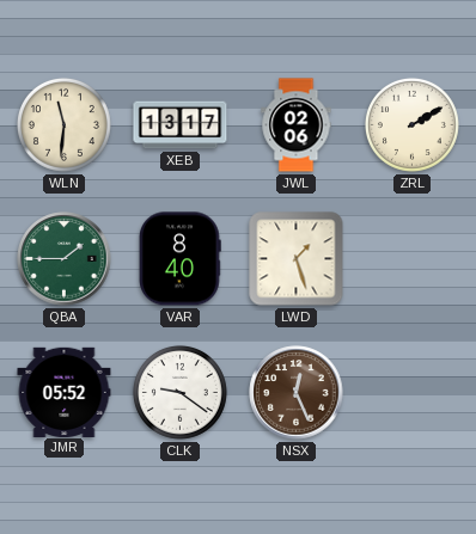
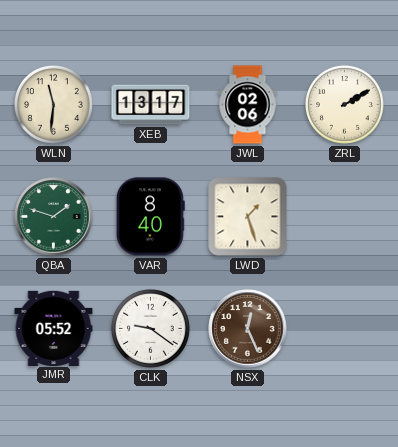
QBA: 1:45 -> 1:48 (54, 217)
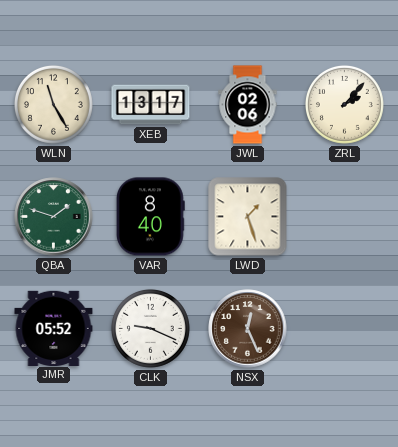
WLN: 11:31 -> 11:25 (53, 104)
ZRL: 2:10 -> 2:07 (344, 104)
CLK: 9:21 -> 9:19 (150, 328)
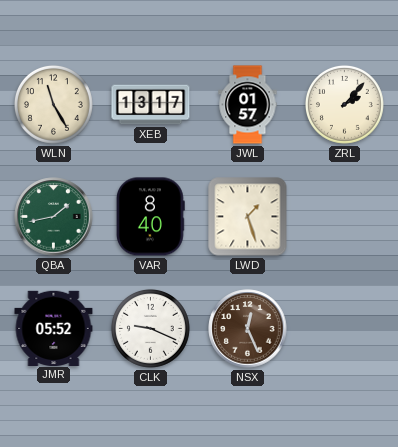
JWL: 02:06 -> 01:57 (248, 105)
QBA: 1:48 -> 1:43 (54, 217)
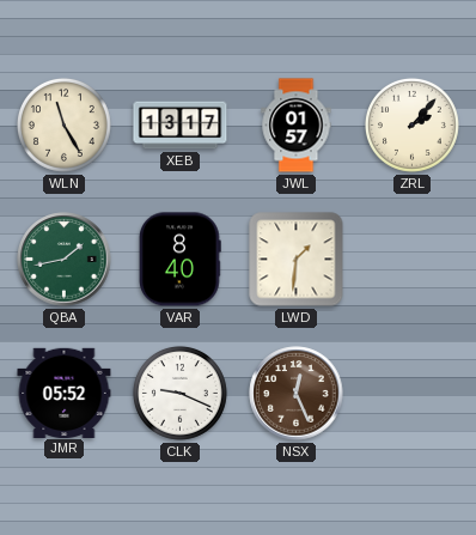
LWD: 1:27 -> 1:31 (297, 260)
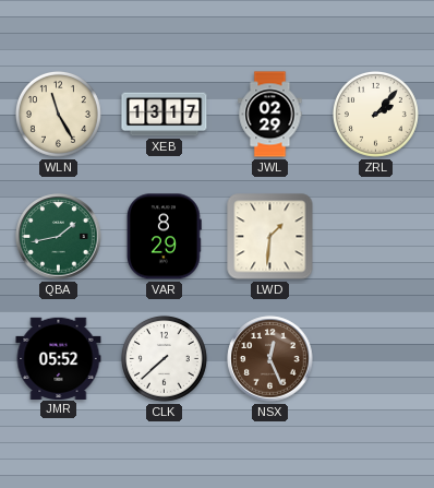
JWL: 01:57 -> 02:29 (270, 115)
VAR: 8:40 -> 8:29 (164, 237)
CLK: 9:19 -> 7:38 (164, 358)
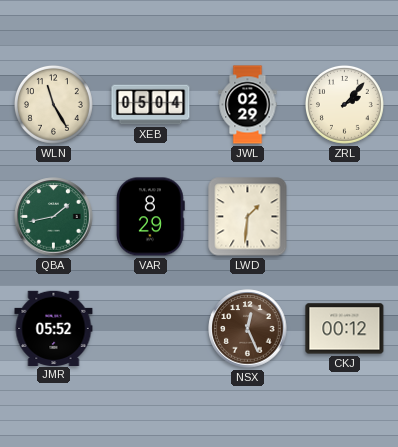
XEB: 13:17 -> 05:04 (151, 105)
CLK: 7:38 -> none (164, 358)
CKJ: none -> 00:12 (345, 329)
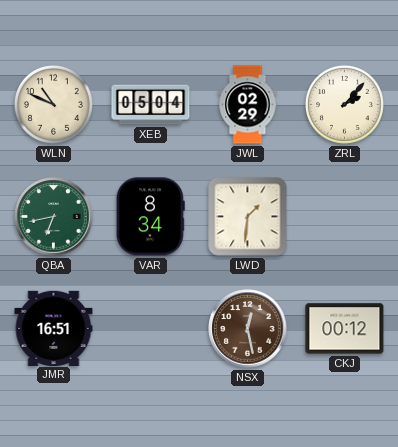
WLN: 11:25 -> 10:49 (53, 104)
QBA: 1:43 -> 6:43 (54, 217)
VAR: 8:29 -> 8:34 (150, 217)
JMR: 05:52 -> 16:51 (54, 328)
NSX: 12:26 -> 12:28 (248, 329)
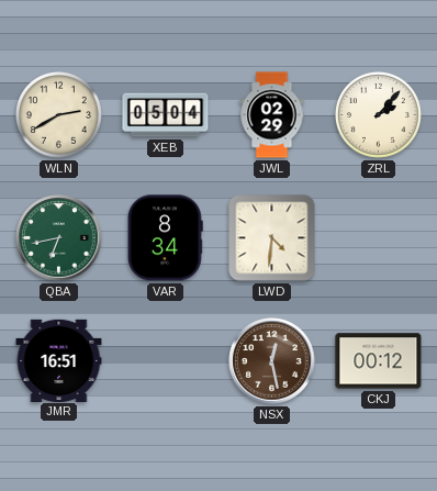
WLN: 10:49 -> 2:40 (58, 114)
LWD: 1:31 -> 4:31 (272, 238)
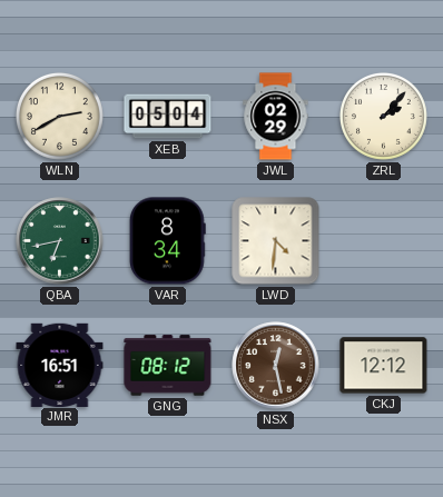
GNG: none -> 08:12 (168, 366)
CKJ: 00:12 -> 12:12 (384, 366)
